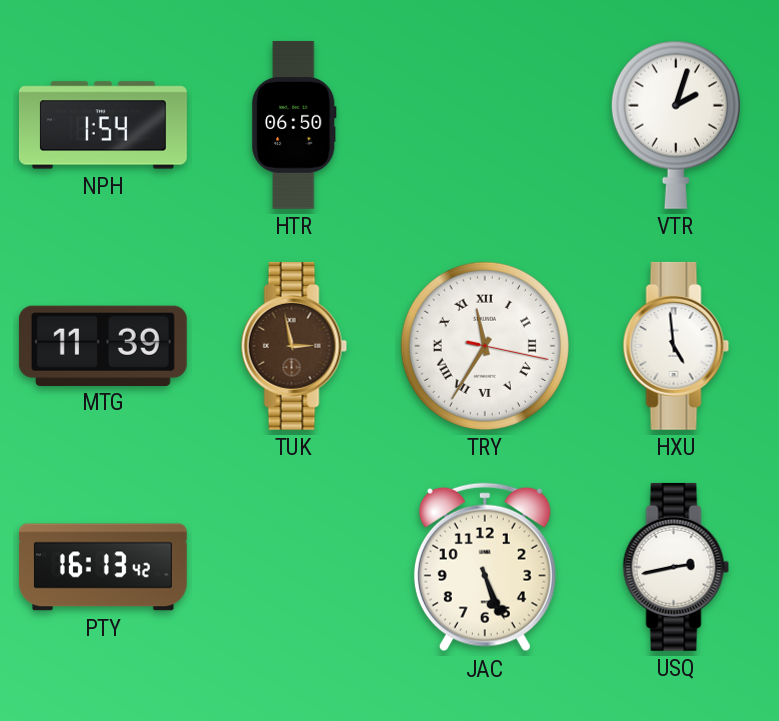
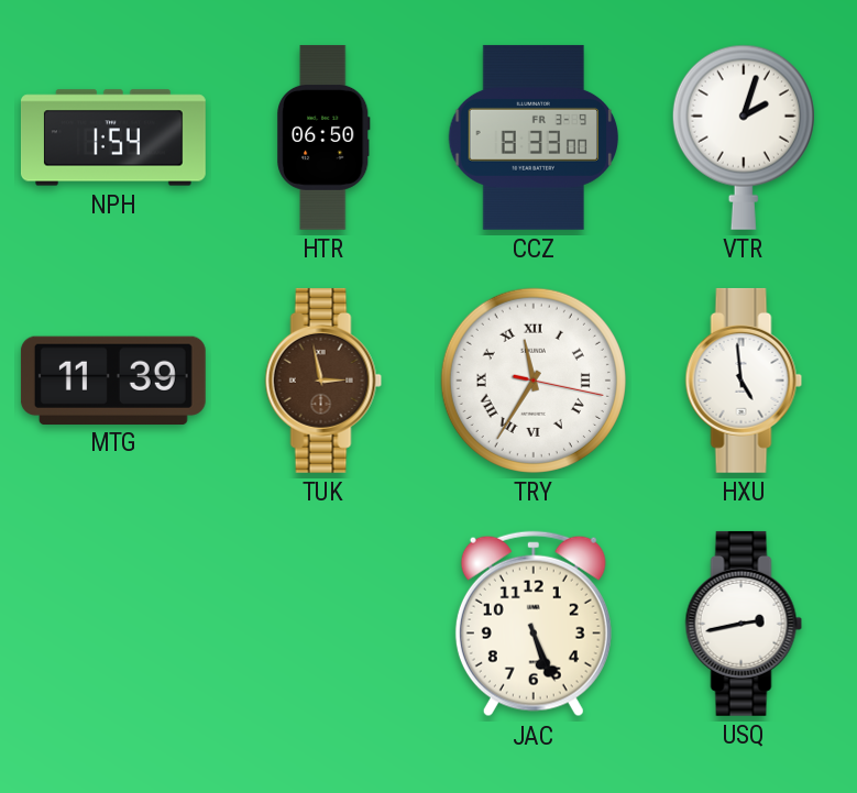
CCZ: none -> 8:33 (534, 137)
PTY: 16:13 -> none (103, 567)
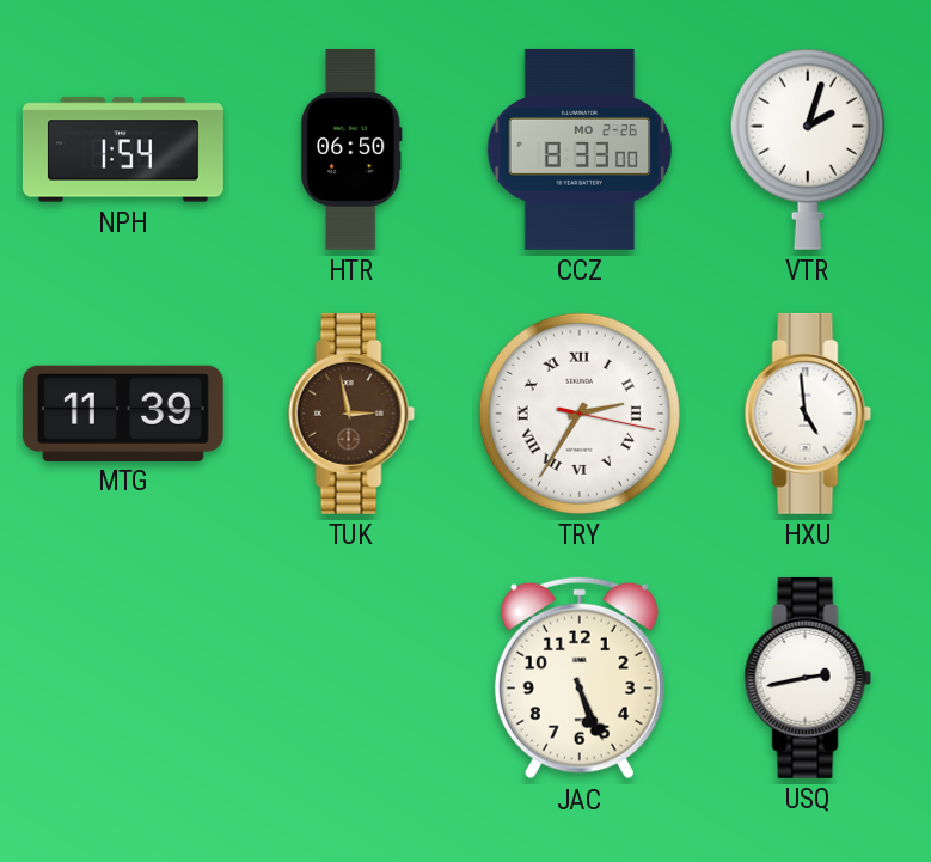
CCZ date: FR 3-9 -> MO 2-26 (580, 149)
TRY: 11:35 -> 2:35 (580, 414)
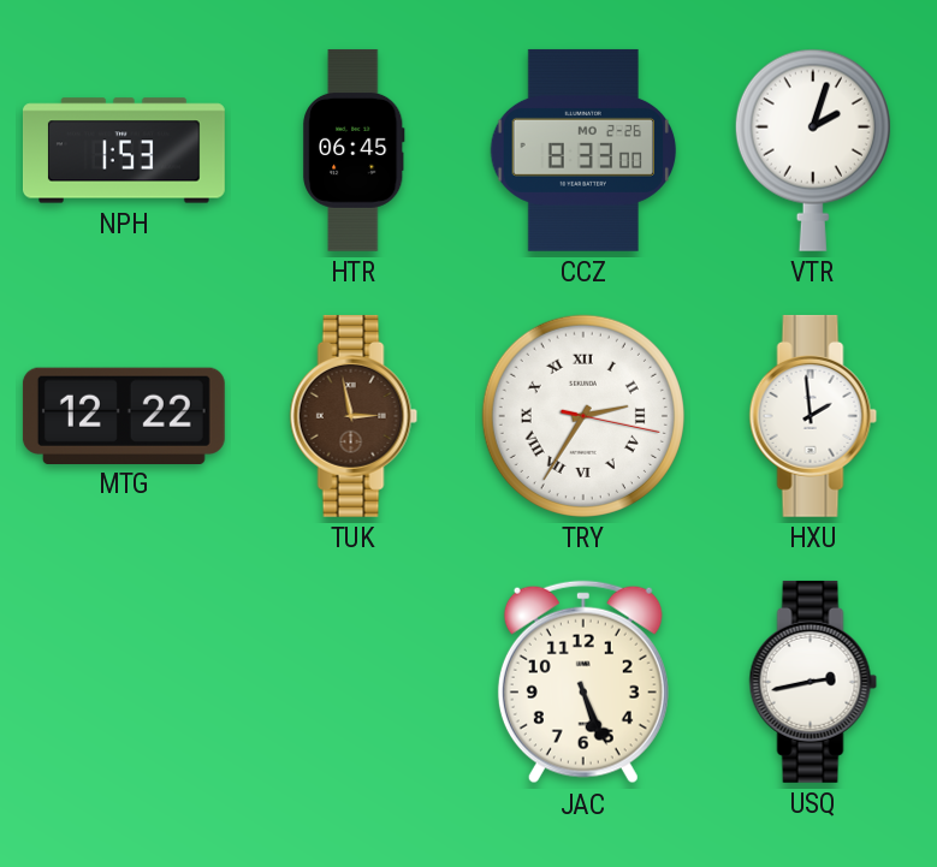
NPH: 1:54 -> 1:53 (124, 150)
HTR: 06:50 -> 06:45 (355, 150)
MTG: 11:39 -> 12:22 (124, 415)
HXU: 4:59 -> 1:59 (813, 416)
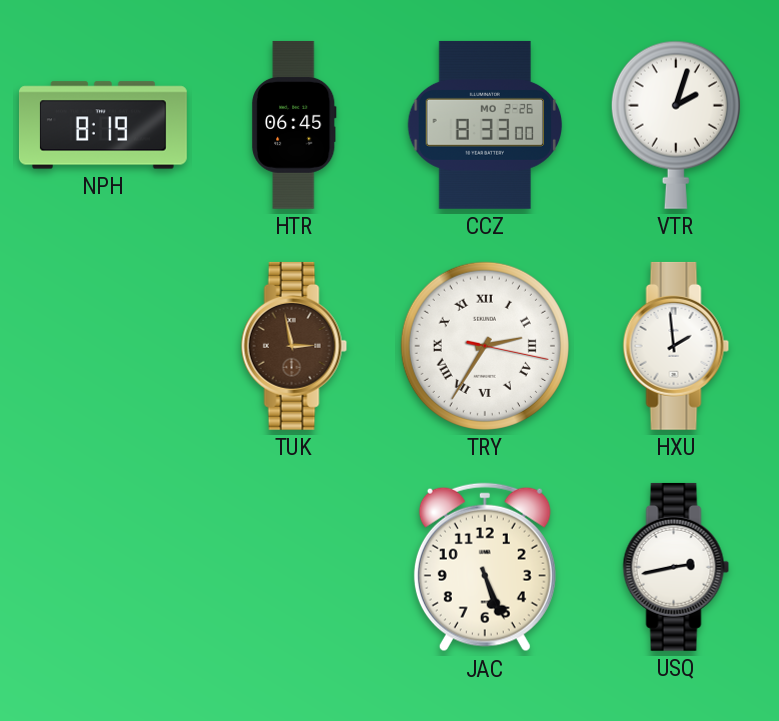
NPH: 1:53 -> 8:19 (103, 125)
MTG: 12:22 -> none (124, 415)
